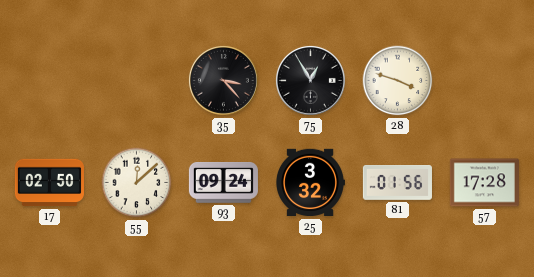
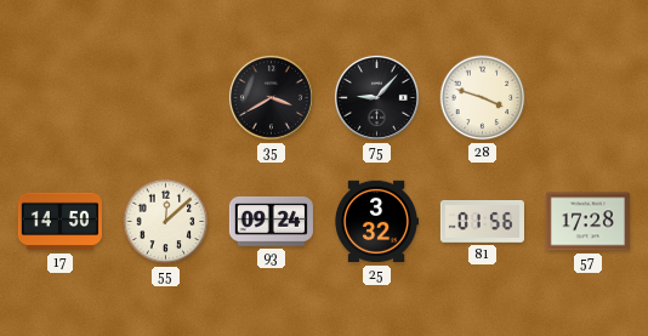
35: 3:23 -> 3:40 (271, 97)
75: 12:55 -> 9:07 (376, 97)
17: 02:50 -> 14:50 (59, 222)
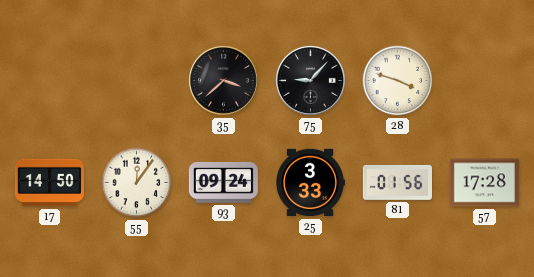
35: 3:40 -> 3:38 (223, 80)
55: 12:08 -> 12:06 (137, 183)
25: 3:32 -> 3:33 (311, 183)
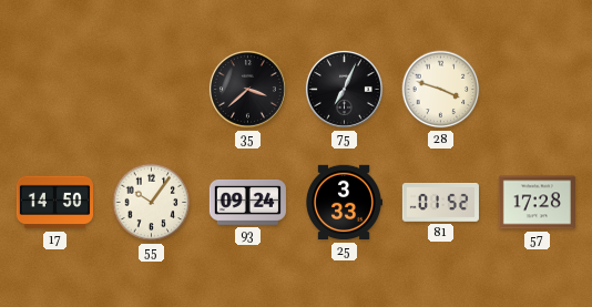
75: 9:07 -> 7:04 (344, 89)
55: 12:06 -> 10:06 (152, 203)
81: 01:56 -> 01:52 (440, 203)
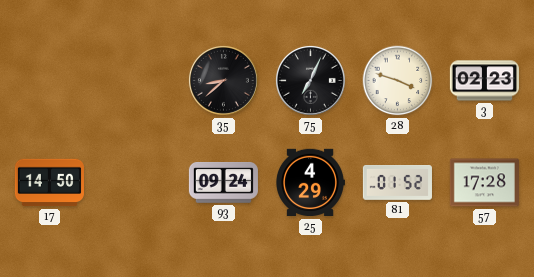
35: 3:38 -> 8:38 (223, 80)
3: none -> 02:23 (484, 81)
55: 10:06 -> none (152, 203)
25: 3:33 -> 4:29 (311, 183)
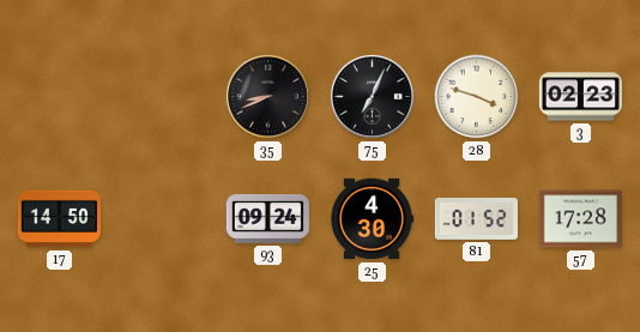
35: 8:38 -> 8:41 (267, 96)
25: 4:29 -> 4:30 (373, 219)
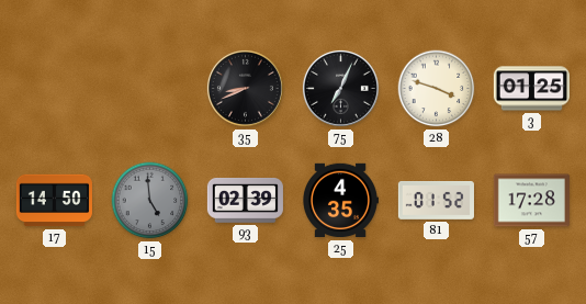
3: 02:23 -> 01:25 (531, 89)
15: none -> 4:59 (150, 201)
93: 09:24 -> 02:39 (245, 201)
25: 4:30 -> 4:35 (341, 201)
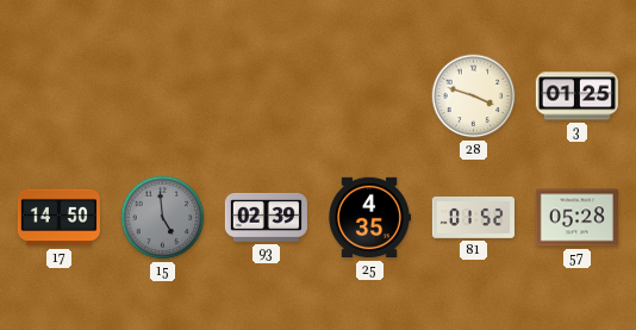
35: 8:41 -> none (245, 88)
75: 7:04 -> none (340, 88)
57: 17:28 -> 05:28 (576, 218)
